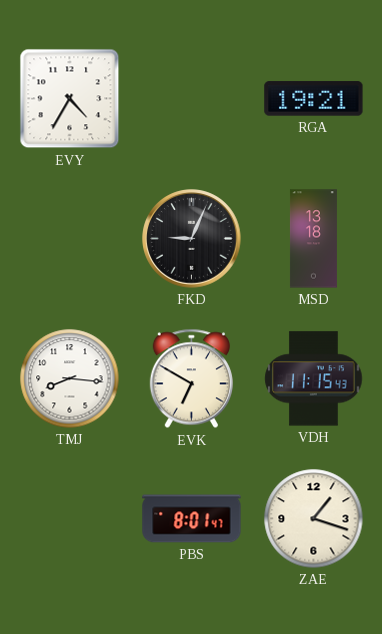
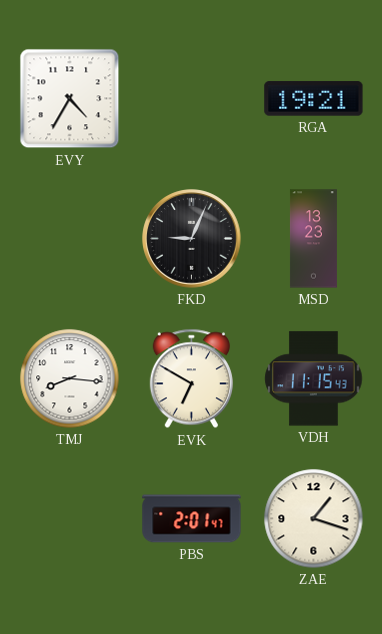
MSD: 13:18 -> 13:23 (313, 239)
PBS: 8:01 -> 2:01 (192, 519)
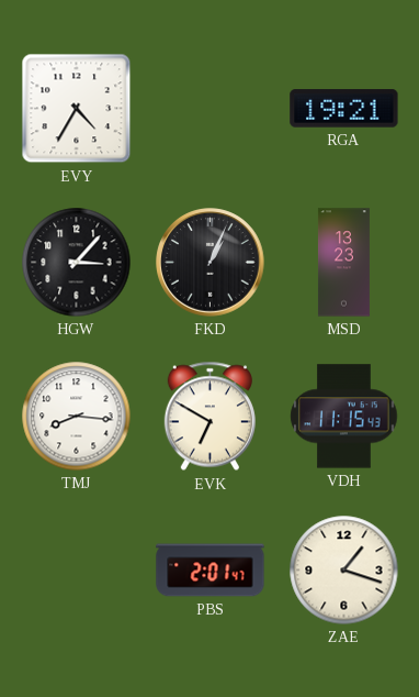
HGW: none -> 3:07 (77, 263)
FKD: 9:04 -> 1:04 (211, 263)
